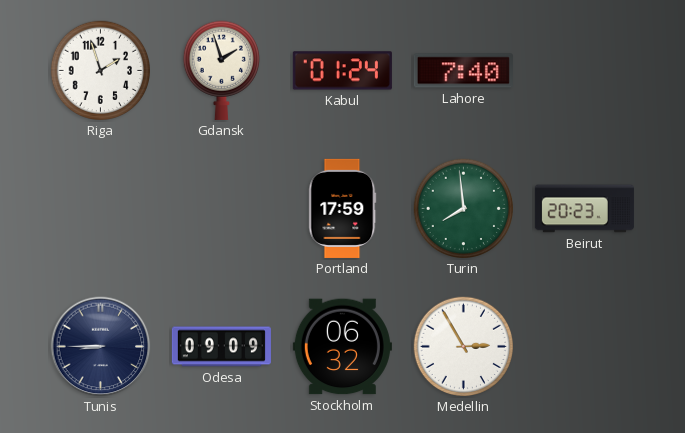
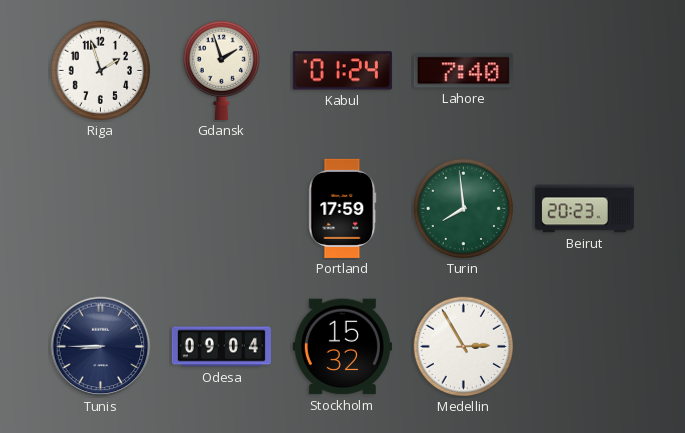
Odesa: 09:09 -> 09:04 (221, 347)
Stockholm: 06:32 -> 15:32 (342, 347)
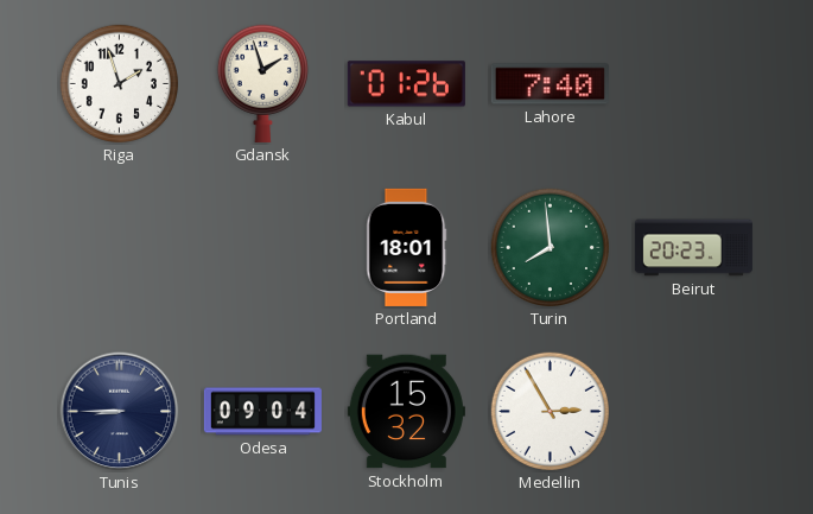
Kabul: 01:24 -> 01:26 (406, 84)
Portland: 17:59 -> 18:01 (407, 247)
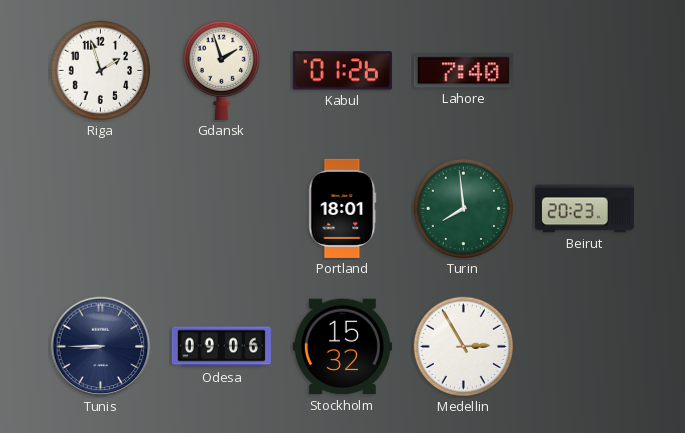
Odesa: 09:04 -> 09:06 (221, 347)
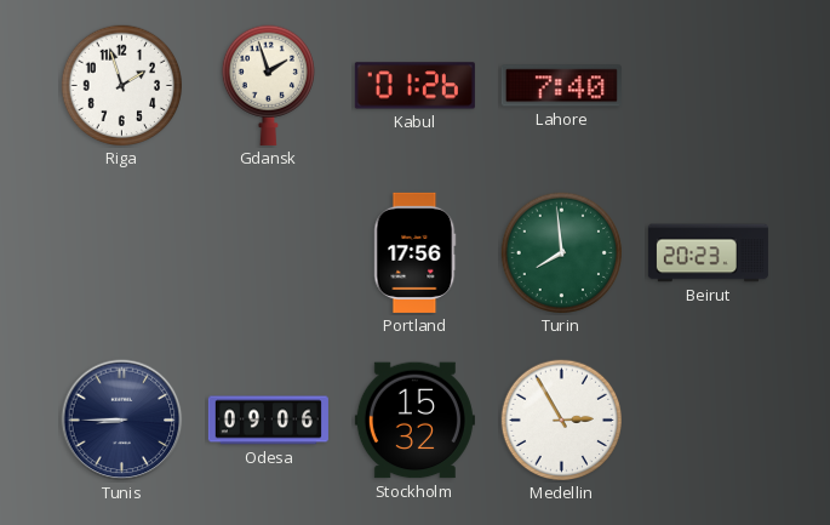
Portland: 18:01 -> 17:56 (416, 252)
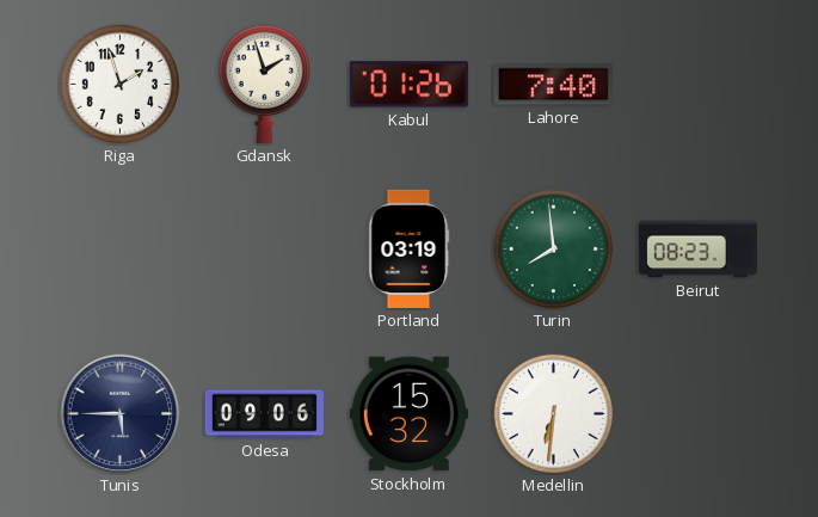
Portland: 17:56 -> 03:19 (410, 248)
Beirut: 20:23 -> 08:23 (697, 250)
Tunis: 8:45 -> 5:45 (121, 414)
Medellin: 2:55 -> 6:31 (554, 414)
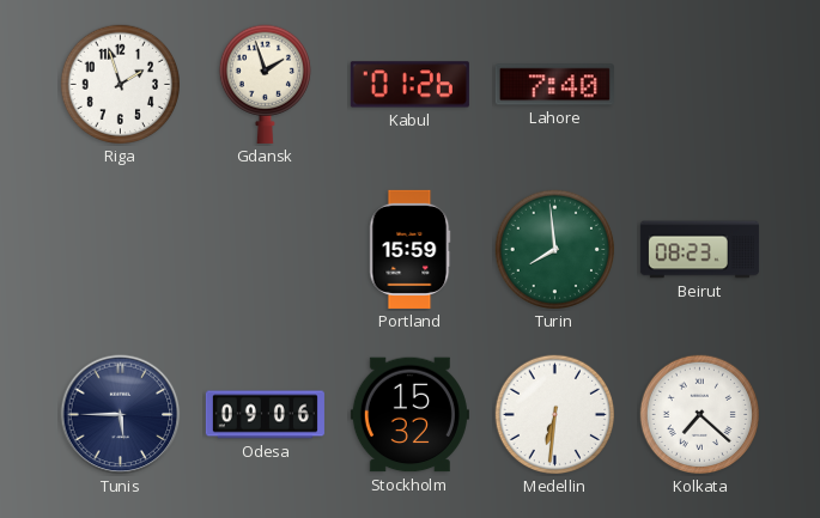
Portland: 03:19 -> 15:59 (411, 249)
Kolkata: none -> 7:22 (700, 415)
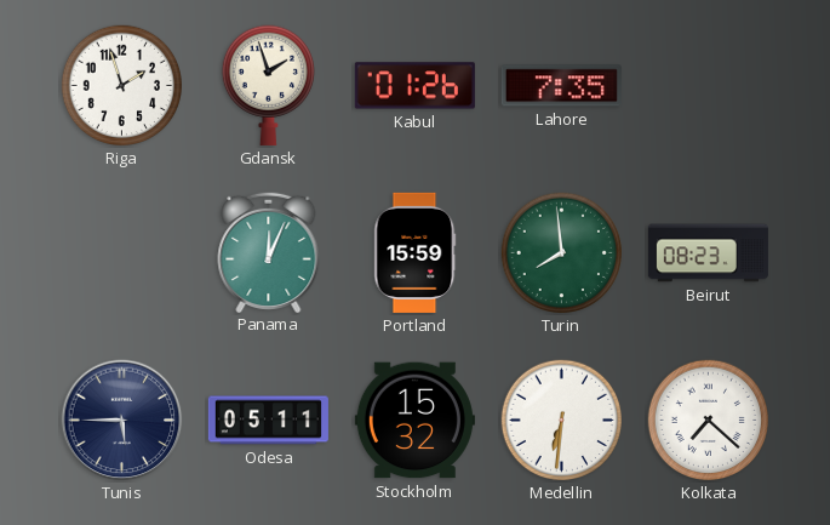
Lahore: 7:40 -> 7:35 (561, 86)
Panama: none -> 12:04 (269, 251)
Odesa: 09:06 -> 05:11 (268, 421)
